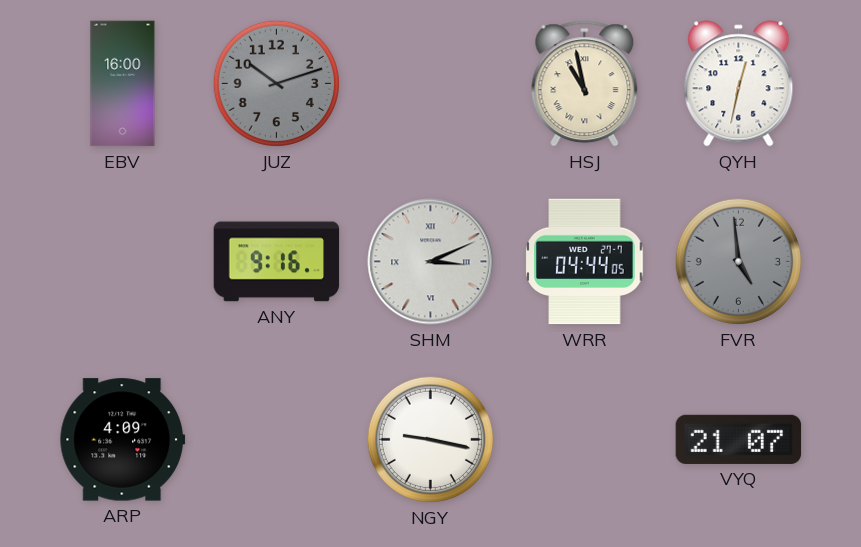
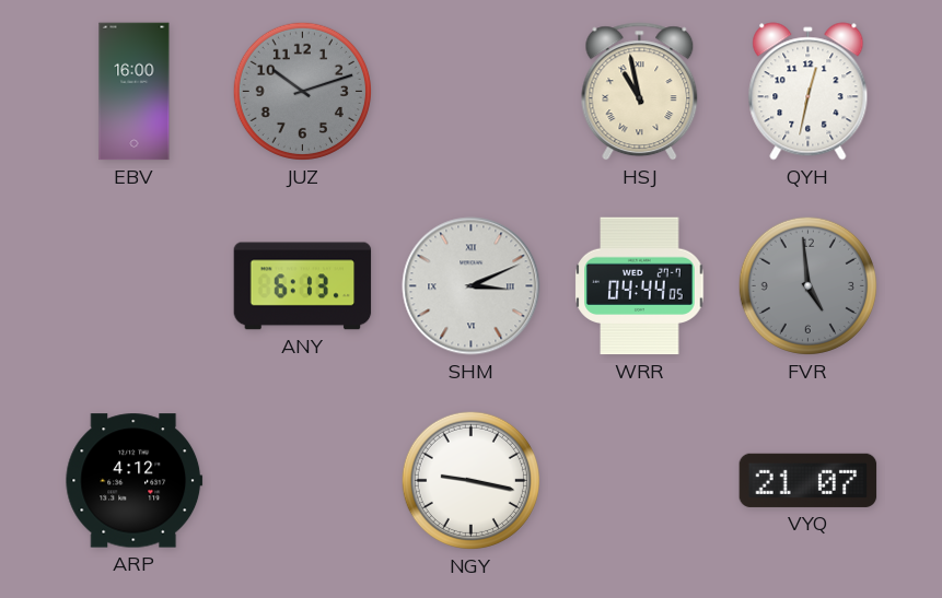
ANY: 9:16 -> 6:13 (303, 286)
ARP: 4:09 -> 4:12 (135, 481)
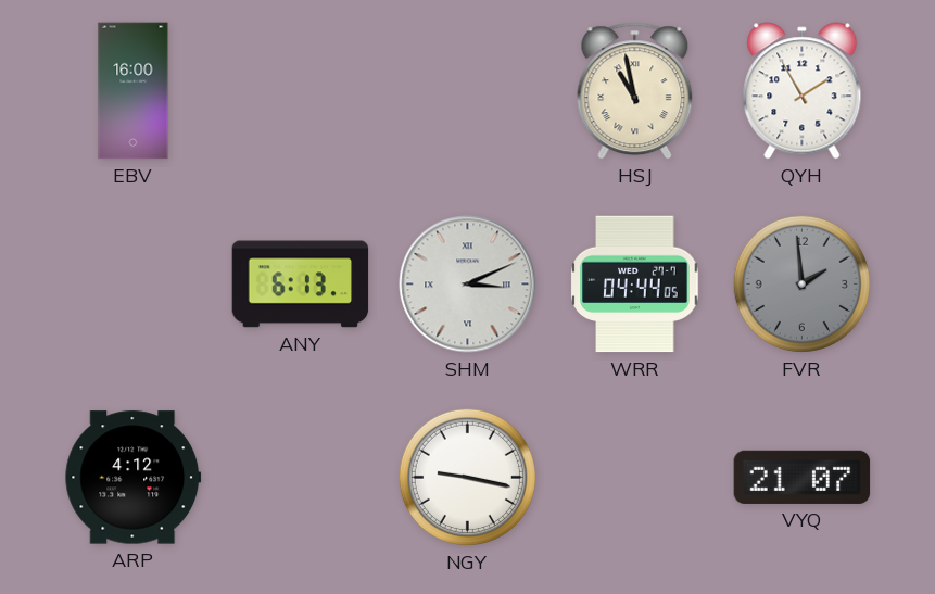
JUZ: 10:12 -> none (302, 91)
QYH: 12:32 -> 1:55 (803, 91)
FVR: 4:59 -> 1:59 (801, 283)
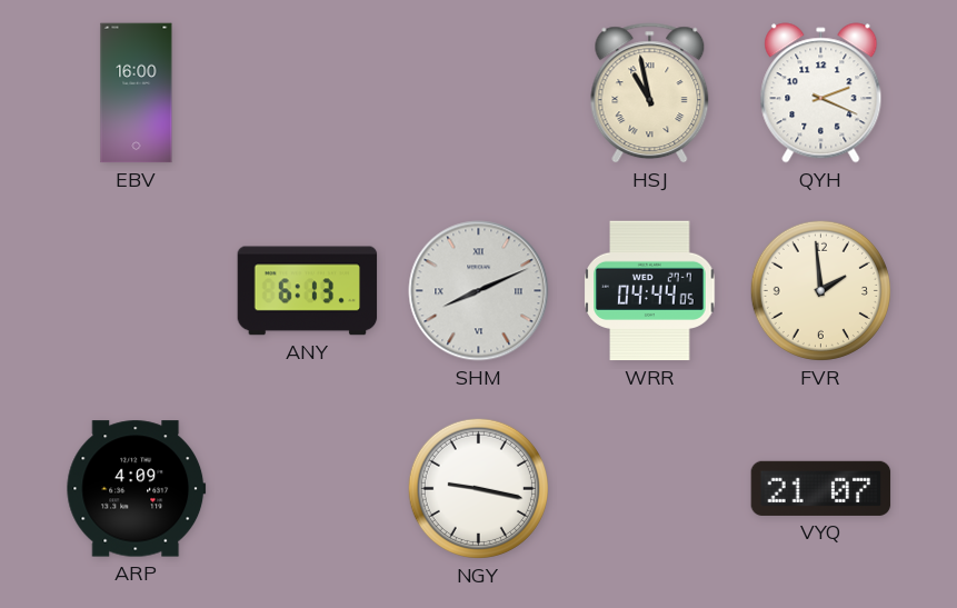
QYH: 1:55 -> 2:19 (821, 93)
SHM: 3:11 -> 8:11 (479, 291)
FVR dial: grey -> cream (820, 290)
ARP: 4:12 -> 4:09 (137, 489)
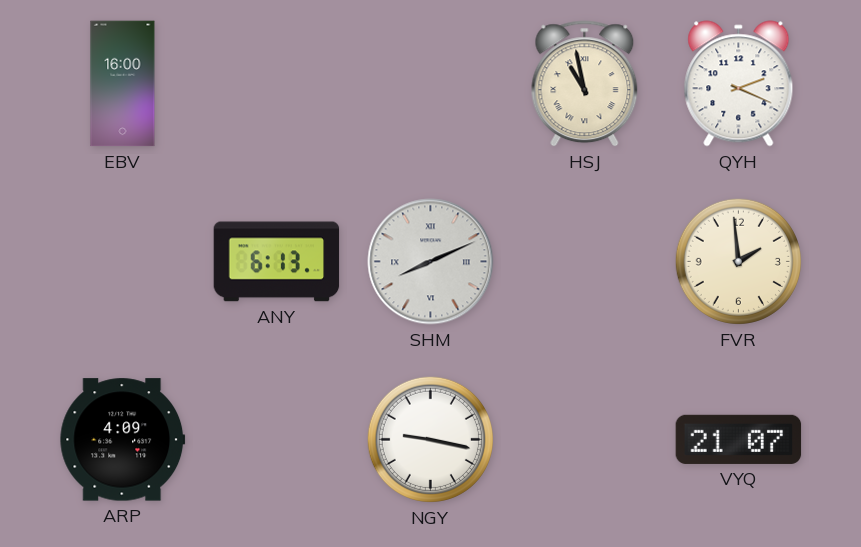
WRR: 04:44 -> none (650, 291)
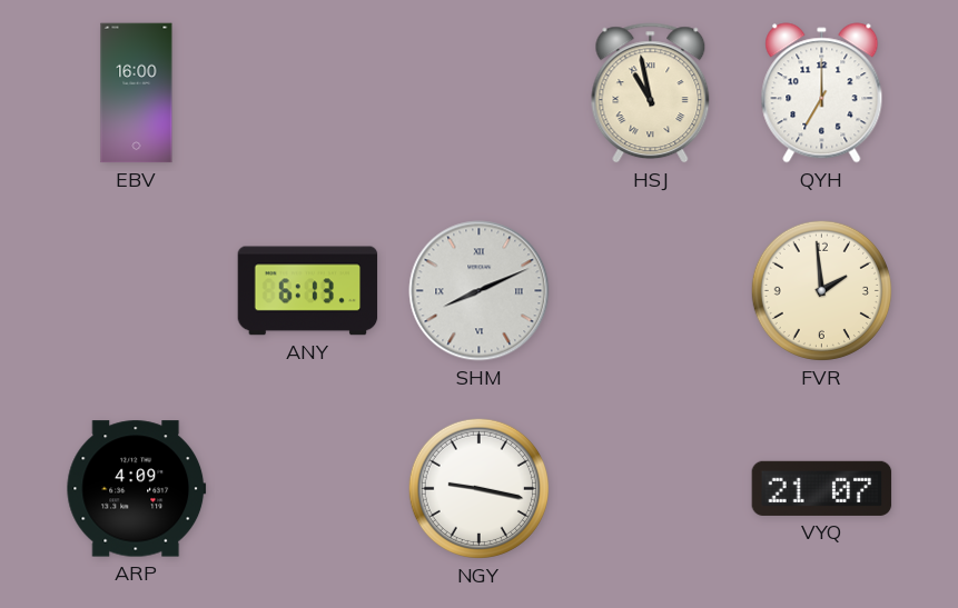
QYH: 2:19 -> 7:00 (822, 93)
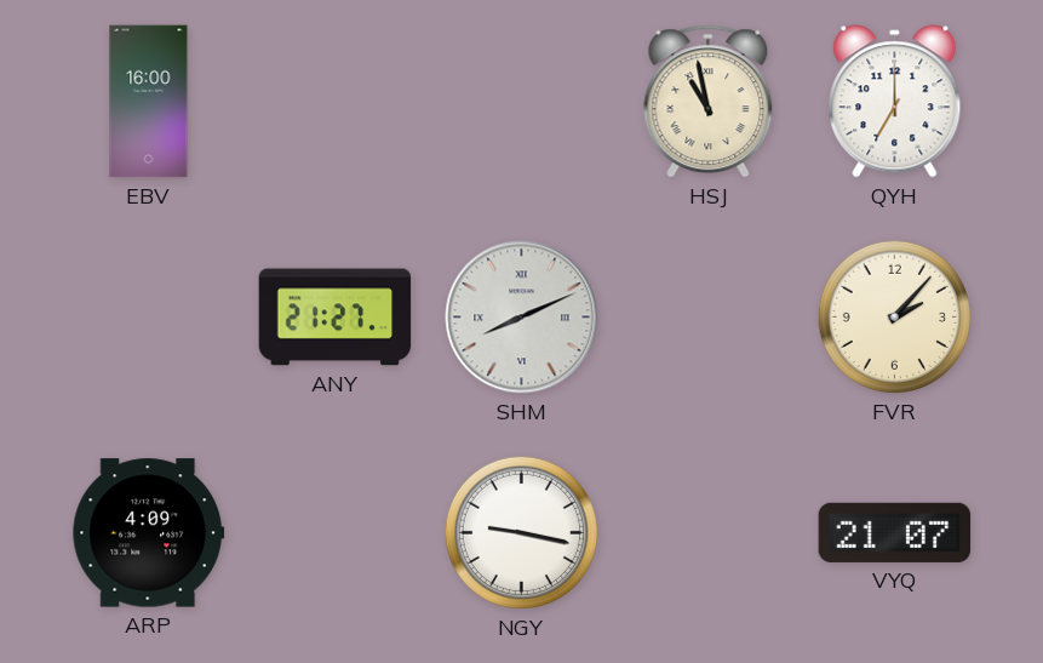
ANY: 6:13 -> 21:27 (336, 318)
FVR: 1:59 -> 2:07 (894, 316)
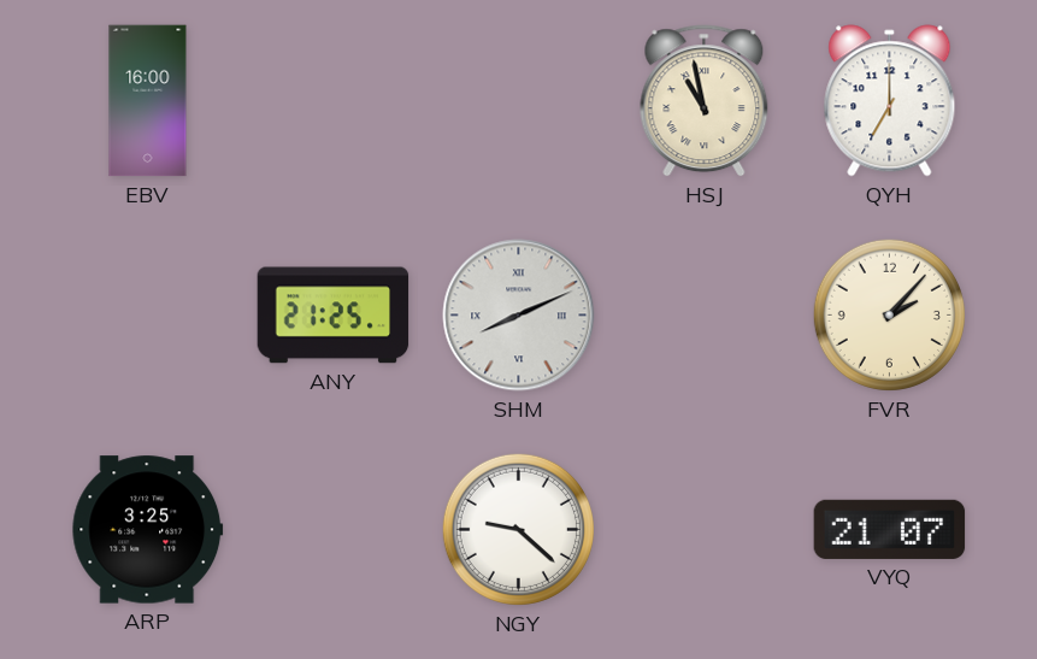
ANY: 21:27 -> 21:25 (334, 316)
ARP: 4:09 -> 3:25 (148, 530)
NGY: 9:17 -> 9:22 (518, 529)
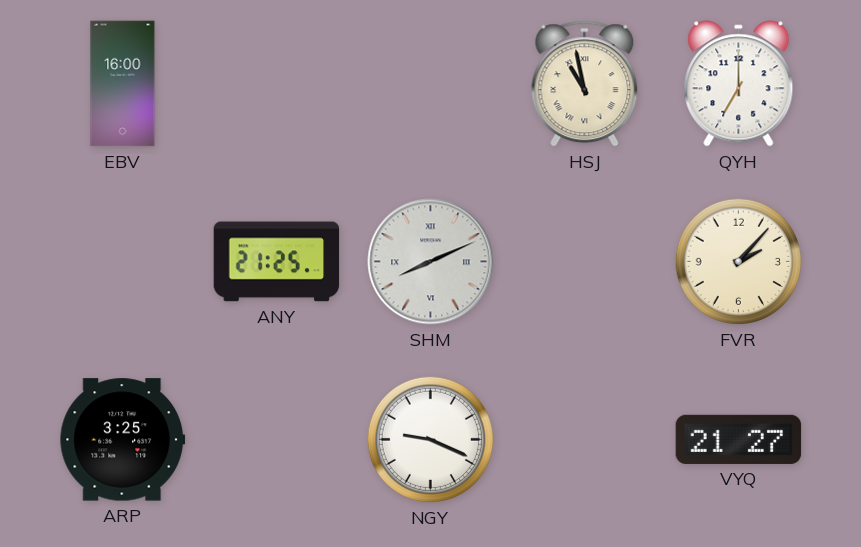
NGY: 9:22 -> 9:19 (430, 439)
VYQ: 21:07 -> 21:27 (739, 439)
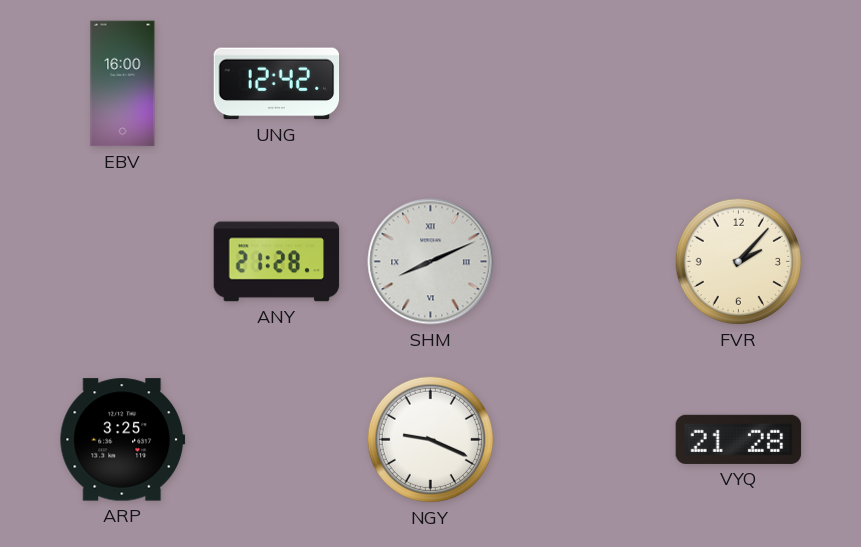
UNG: none -> 12:42 (277, 84)
HSJ: 10:58 -> none (585, 84)
QYH: 7:00 -> none (739, 84)
ANY: 21:25 -> 21:28 (277, 262)
VYQ: 21:27 -> 21:28 (739, 439)
